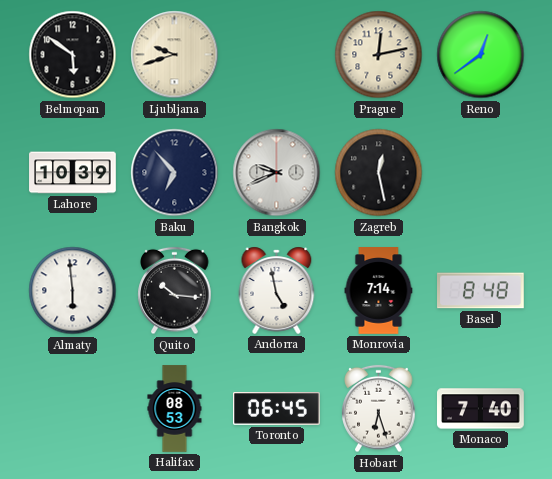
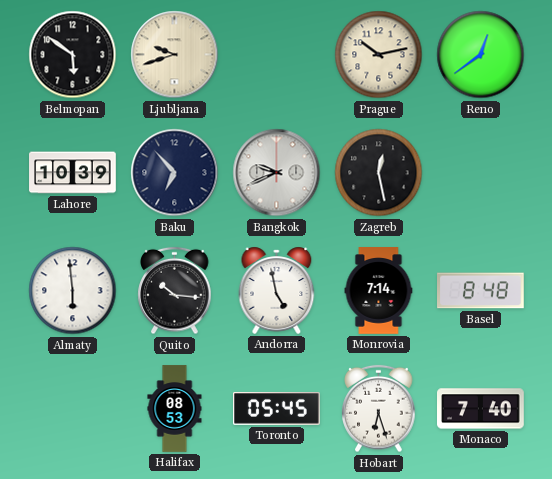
Prague: 12:13 -> 10:13 (379, 55)
Toronto: 06:45 -> 05:45 (277, 409)
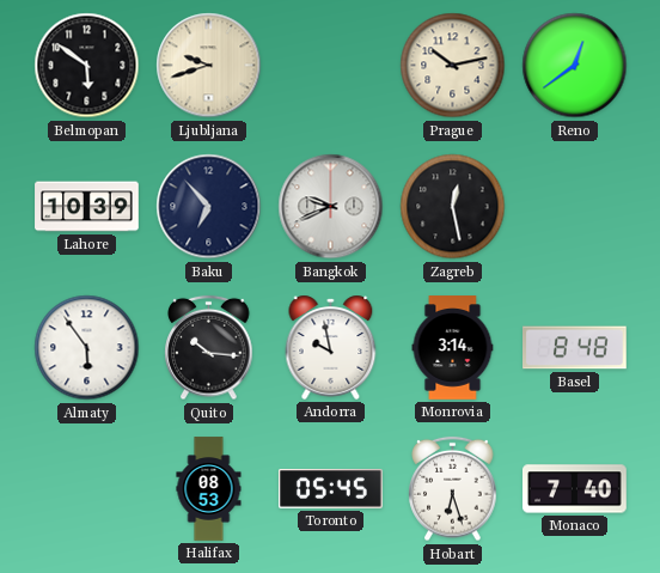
Almaty: 5:59 -> 5:54 (87, 348)
Andorra: 4:58 -> 9:58 (331, 347)
Monrovia: 7:14 -> 3:14 (453, 348)
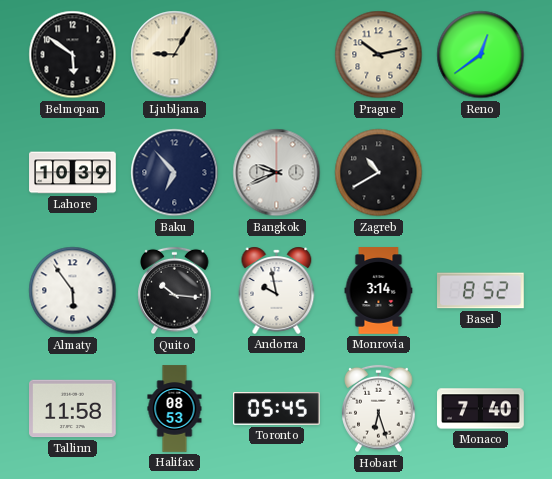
Ljubljana: 9:42 -> 9:05 (175, 55)
Zagreb: 12:28 -> 10:40 (379, 173)
Basel: 8:48 -> 8:52 (481, 291)
Tallinn: none -> 11:58 (73, 409)
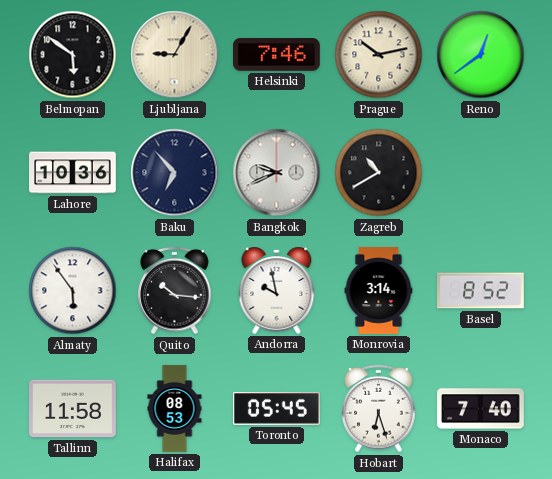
Helsinki: none -> 7:46 (277, 55)
Lahore: 10:39 -> 10:36 (73, 173)
